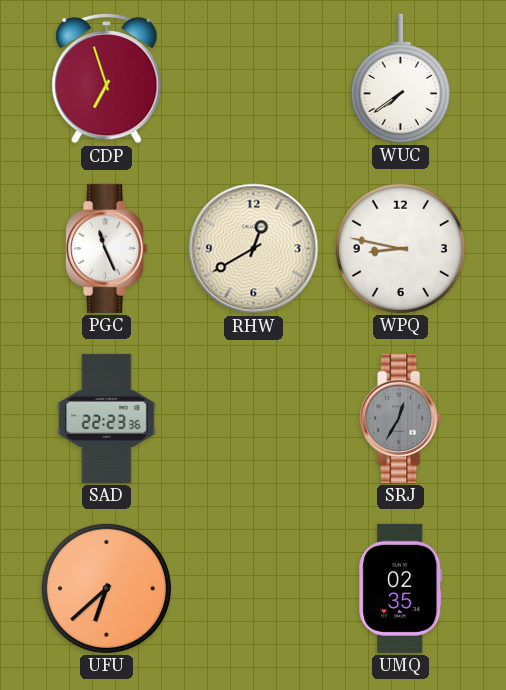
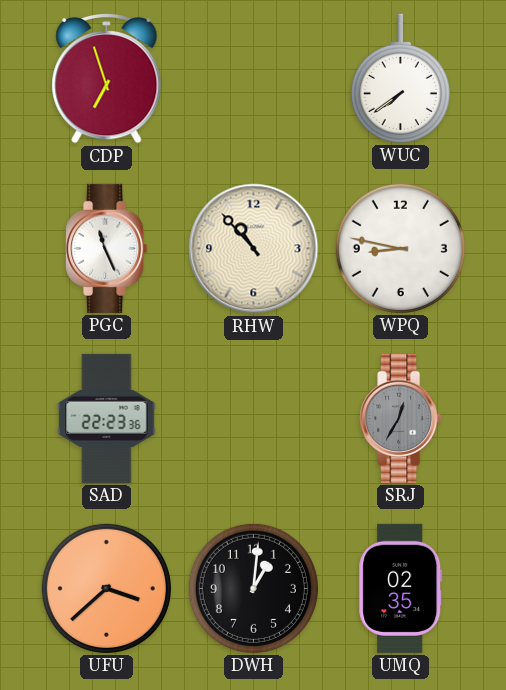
RHW: 12:40 -> 10:53 (254, 249)
UFU: 6:38 -> 3:38 (106, 588)
DWH: none -> 1:01 (253, 588)
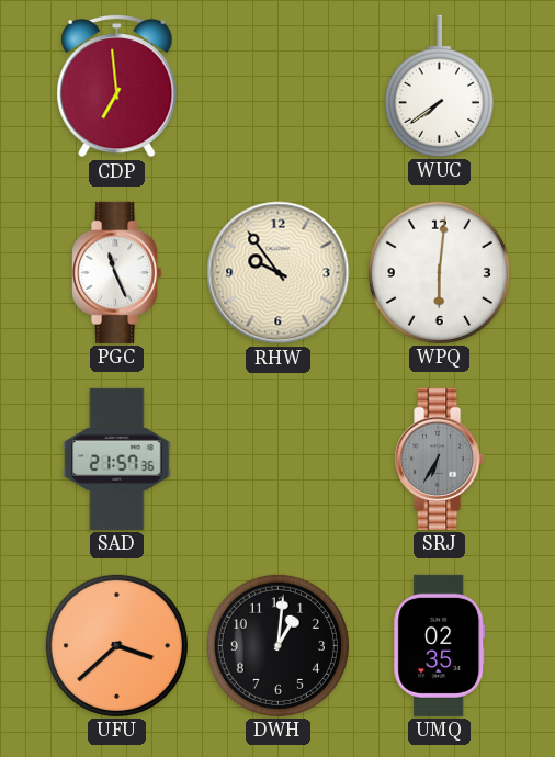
CDP: 6:57 -> 6:59 (117, 86)
RHW: 10:53 -> 9:54 (279, 273)
WPQ: 8:47 -> 6:01 (439, 272)
SAD: 22:23 -> 21:57 (117, 459)
SRJ: 12:35 -> 6:35 (440, 459)
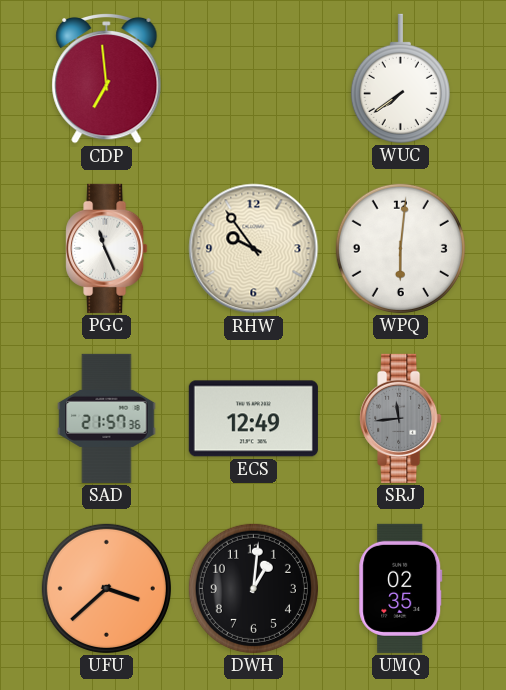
ECS: none -> 12:49 (253, 419)
SRJ: 6:35 -> 11:44 (401, 418)
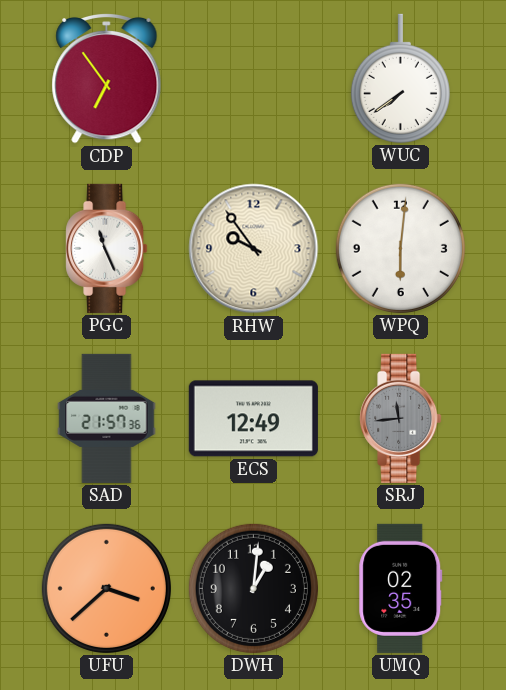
CDP: 6:59 -> 6:54 (107, 78)
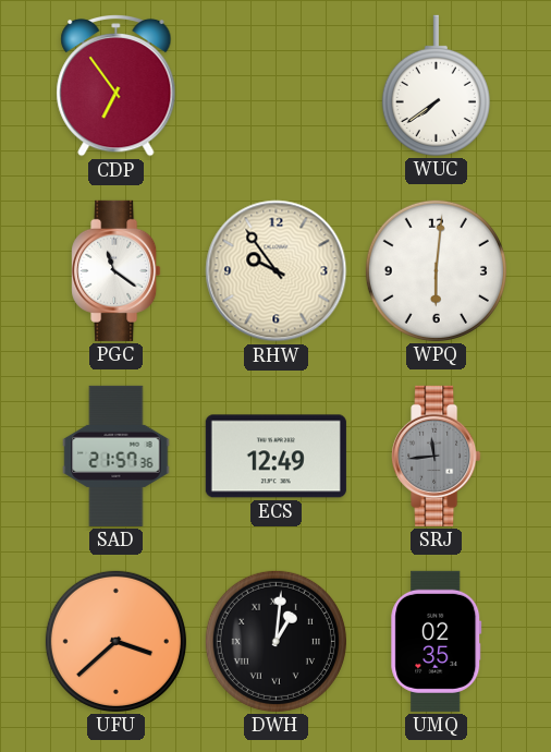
PGC: 11:26 -> 11:21 (117, 270)
DWH numerals: Arabic -> Roman (275, 641)
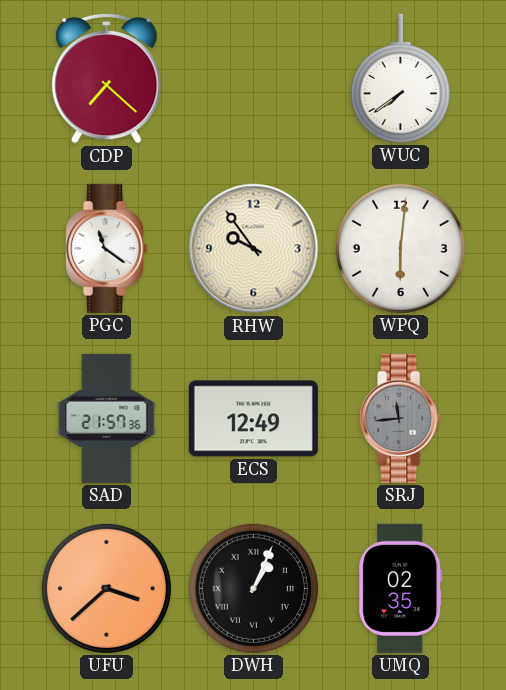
CDP: 6:54 -> 7:22 (107, 78)
DWH: 1:01 -> 1:04 (253, 588)
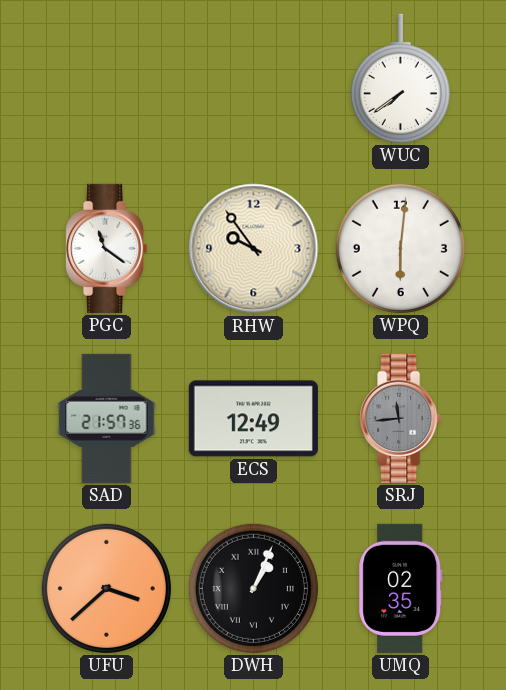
CDP: 7:22 -> none (107, 78)
